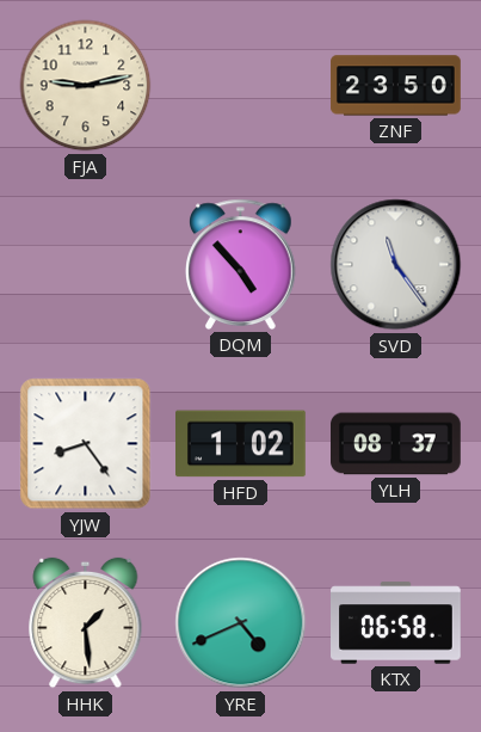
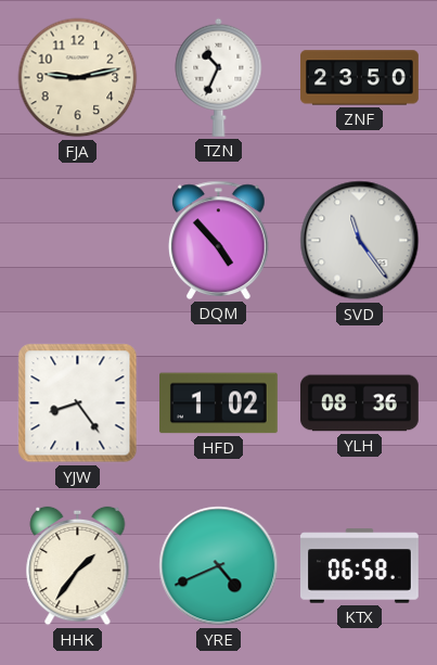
TZN: none -> 10:34 (219, 77)
YLH: 08:37 -> 08:36 (360, 404)
HHK: 1:29 -> 1:36 (78, 566)
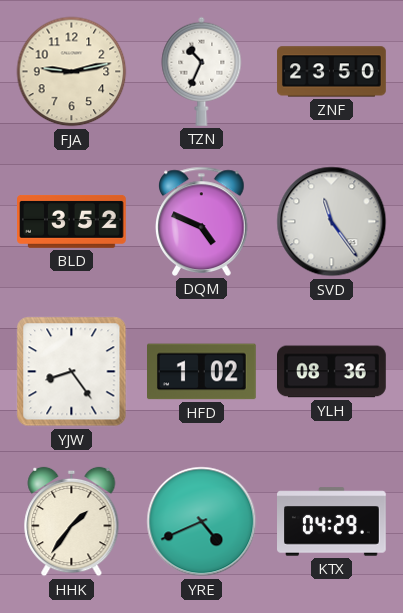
BLD: none -> 3:52 (72, 222)
DQM: 4:53 -> 4:49 (202, 221)
KTX: 06:58 -> 04:29 (332, 522)
